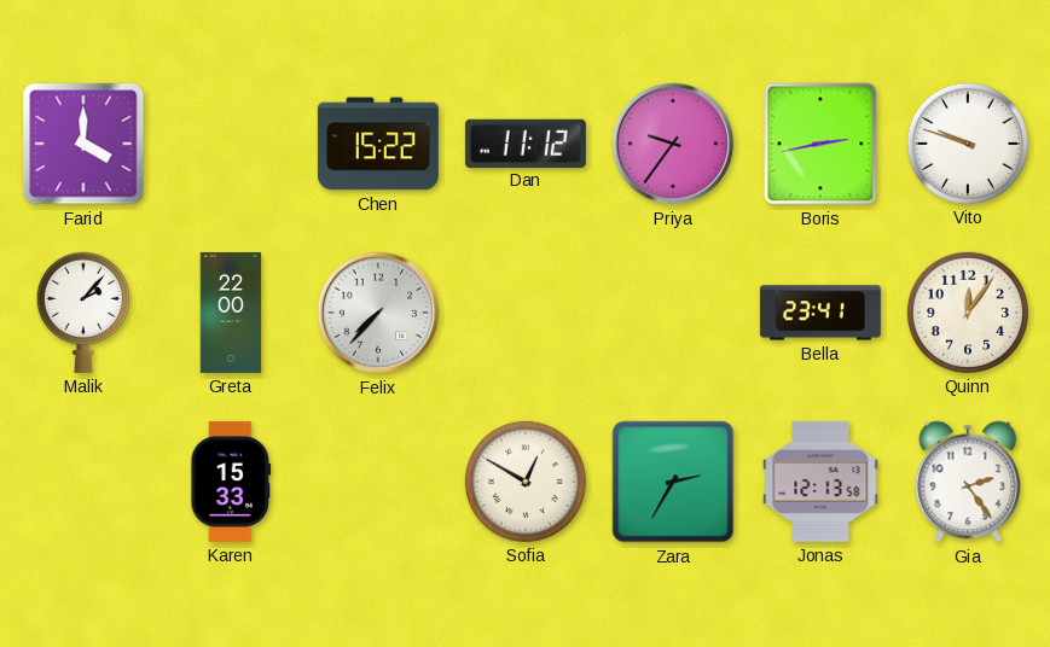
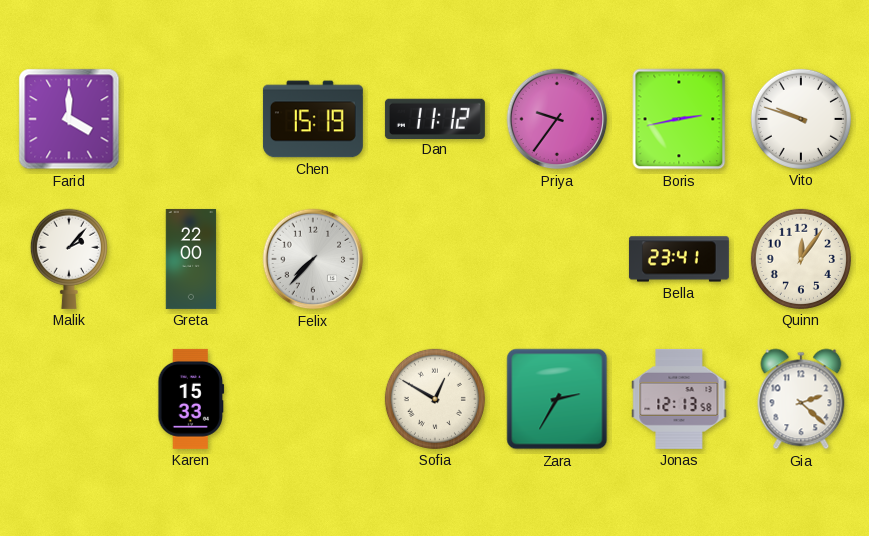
Chen: 15:22 -> 15:19 (313, 119)
Gia: 2:24 -> 2:22 (801, 399)
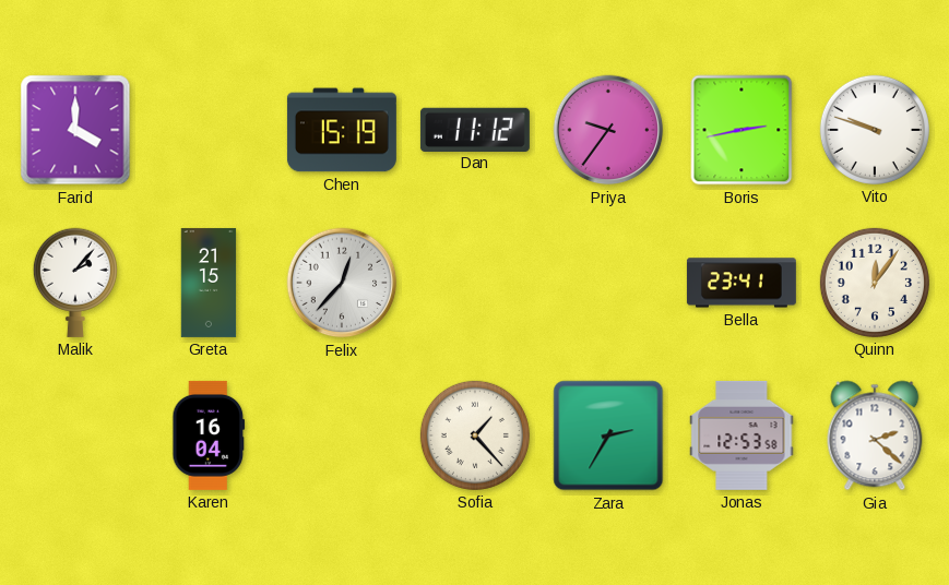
Greta: 22:00 -> 21:15 (209, 283)
Felix: 7:37 -> 12:37 (342, 283)
Karen: 15:33 -> 16:04 (209, 435)
Sofia: 12:50 -> 1:23 (475, 435)
Jonas: 12:13 -> 12:53 (742, 435)
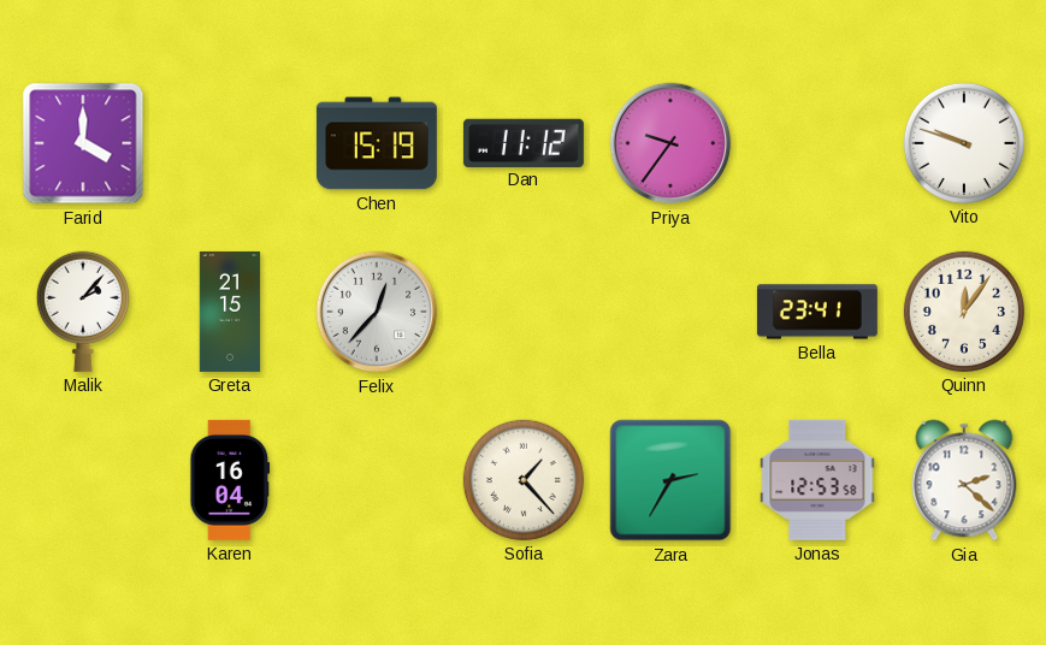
Boris: 2:43 -> none (742, 130)
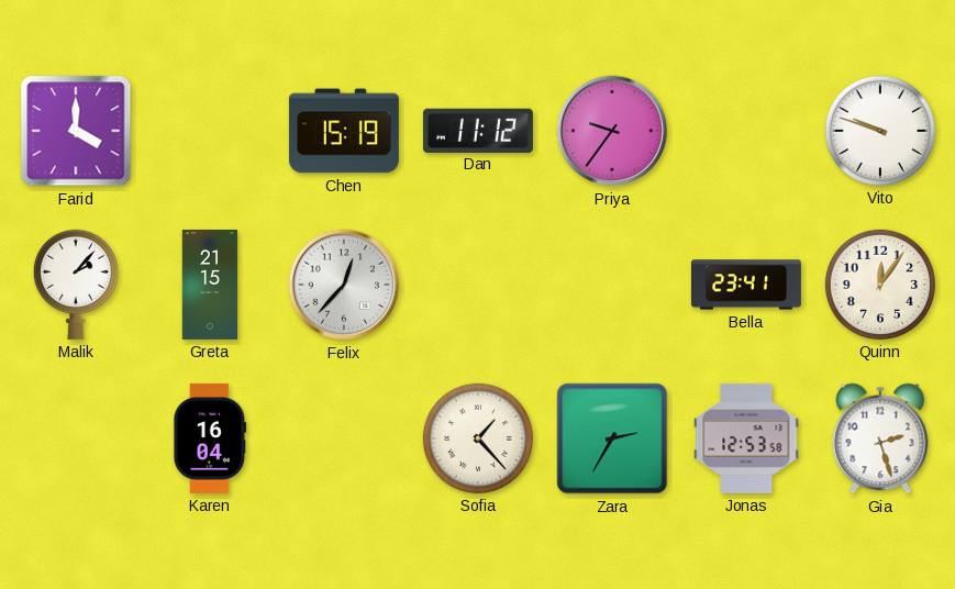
Gia: 2:22 -> 2:27 (880, 438)
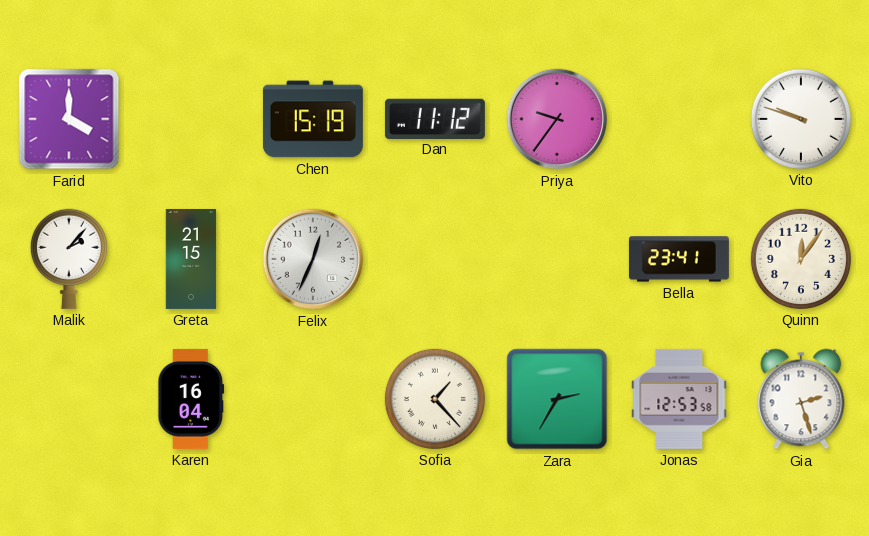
Felix: 12:37 -> 12:34 (313, 259)
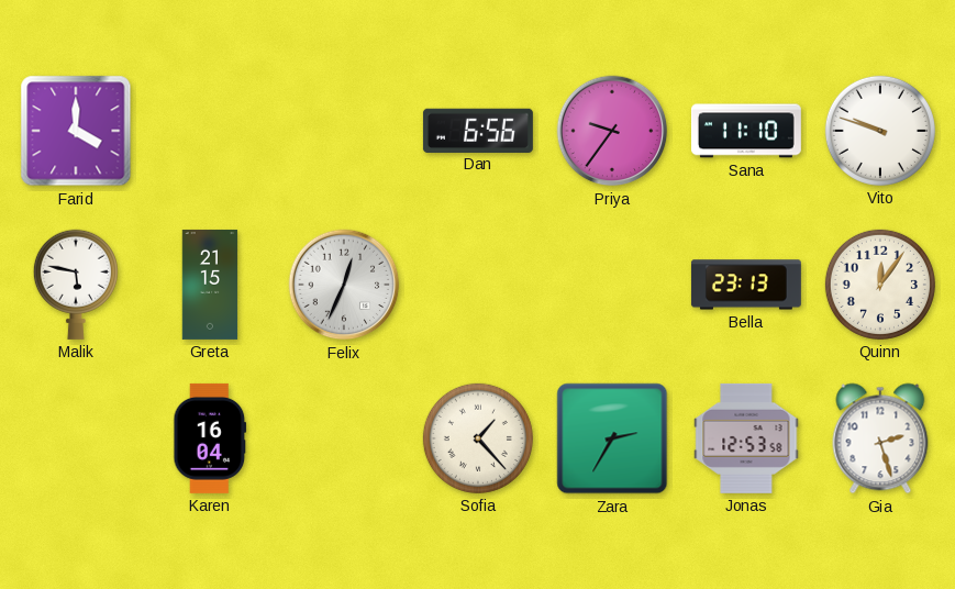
Chen: 15:19 -> none (313, 119)
Dan: 11:12 -> 6:56 (478, 130)
Sana: none -> 11:10 (746, 131)
Malik: 2:07 -> 5:47 (76, 285)
Bella: 23:41 -> 23:13 (746, 285)
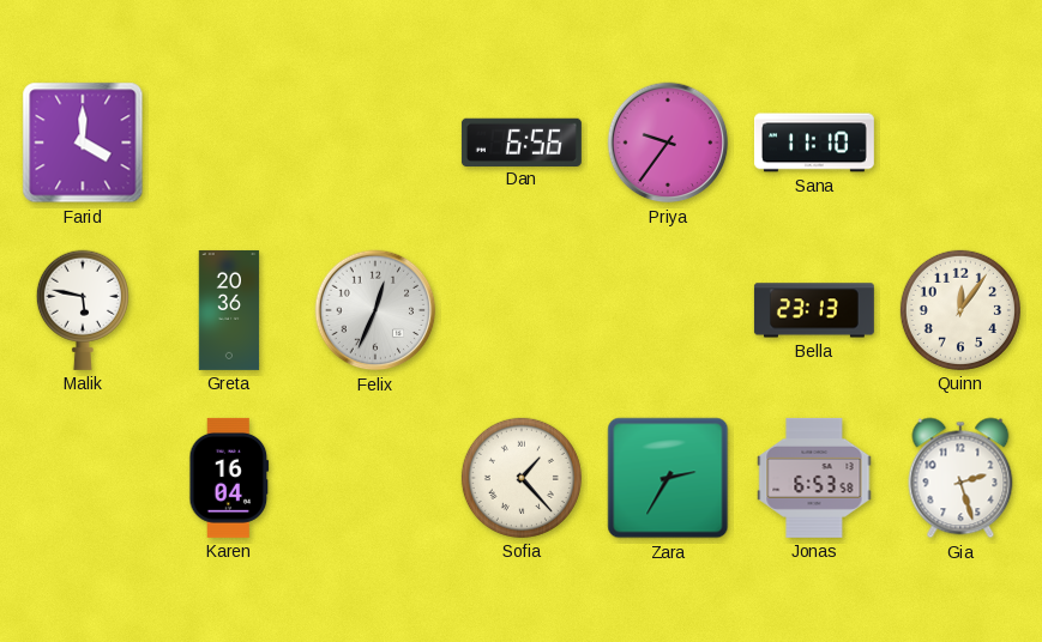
Vito: 9:48 -> none (880, 131)
Greta: 21:15 -> 20:36 (229, 310)
Jonas: 12:53 -> 6:53 (814, 478)
